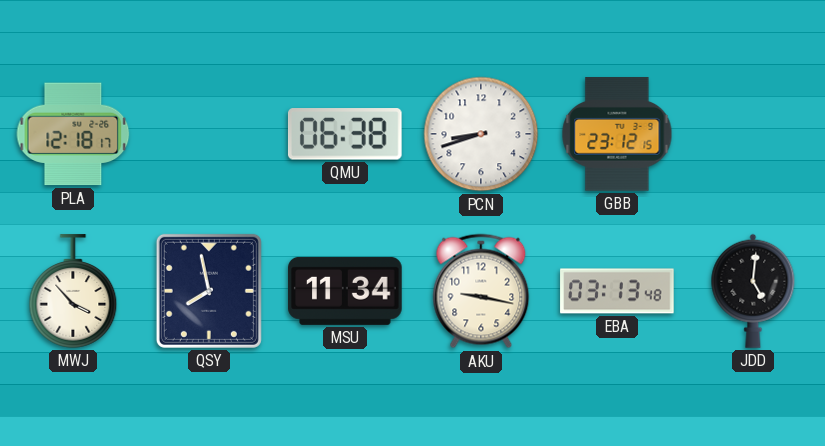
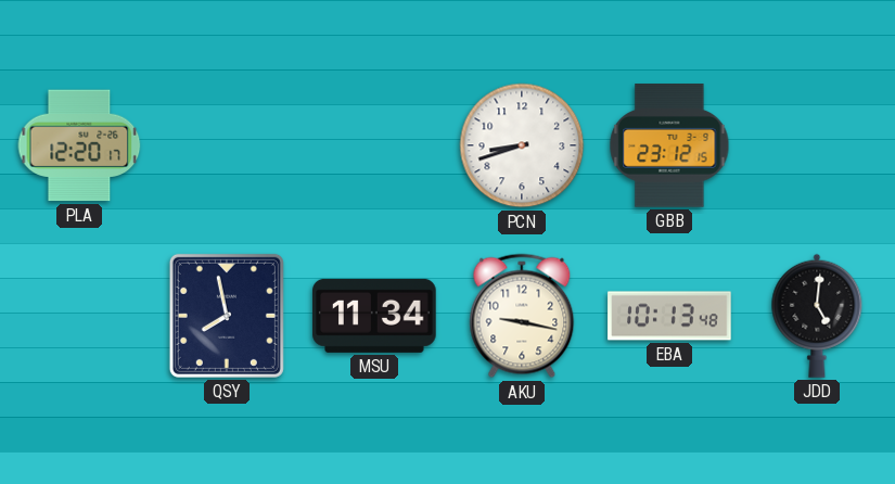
PLA: 12:18 -> 12:20 (79, 145)
QMU: 06:38 -> none (345, 134)
MWJ: 3:53 -> none (73, 291)
EBA: 03:13 -> 10:13 (669, 316)
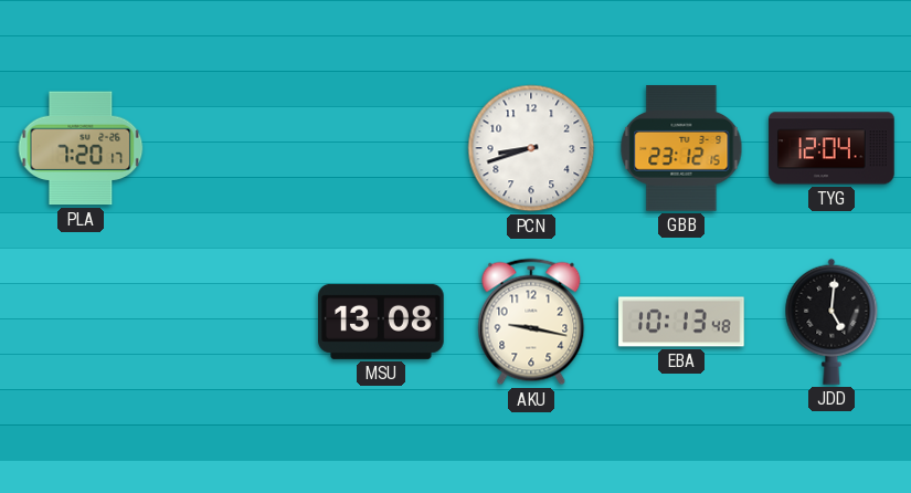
PLA: 12:20 -> 7:20 (81, 148)
TYG: none -> 12:04 (831, 148)
QSY: 7:58 -> none (227, 316)
MSU: 11:34 -> 13:08 (381, 322)
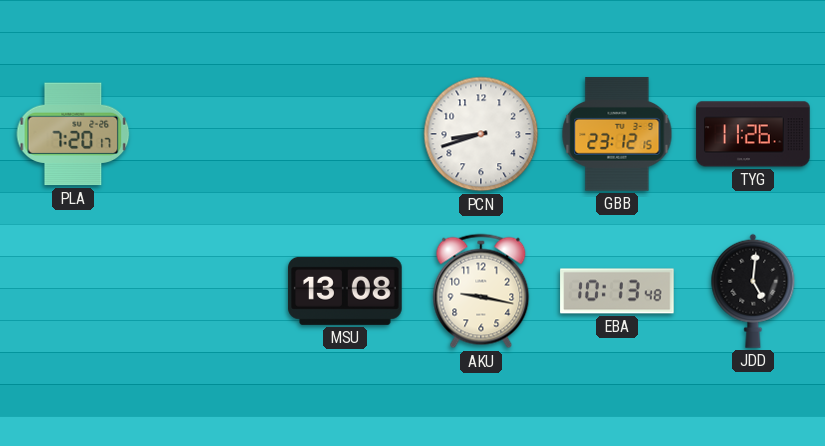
TYG: 12:04 -> 11:26 (753, 134)
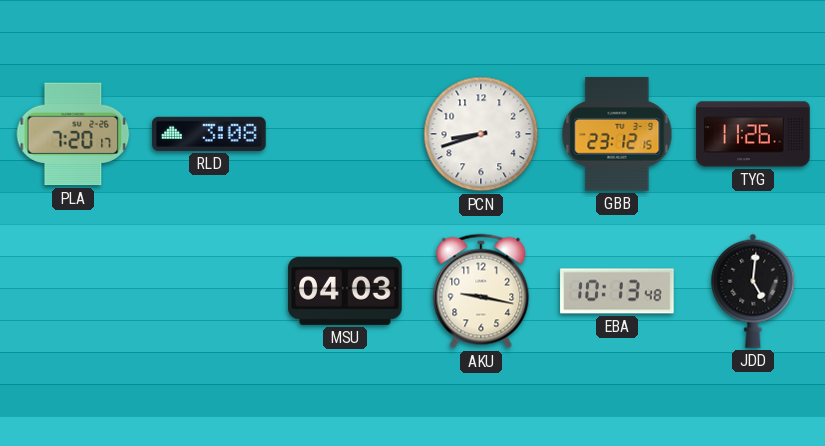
RLD: none -> 3:08 (209, 134)
MSU: 13:08 -> 04:03 (345, 291)
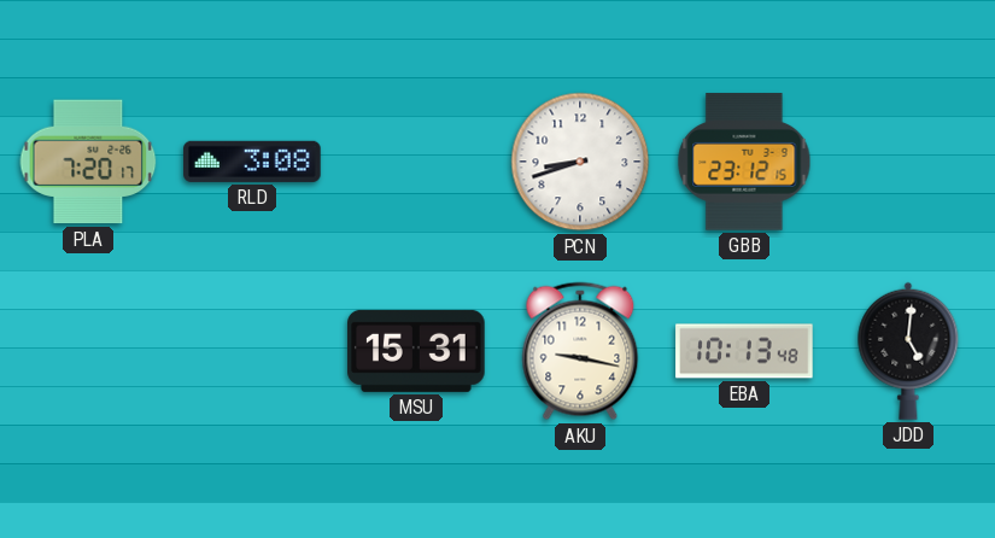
TYG: 11:26 -> none (753, 134)
MSU: 04:03 -> 15:31 (416, 351)
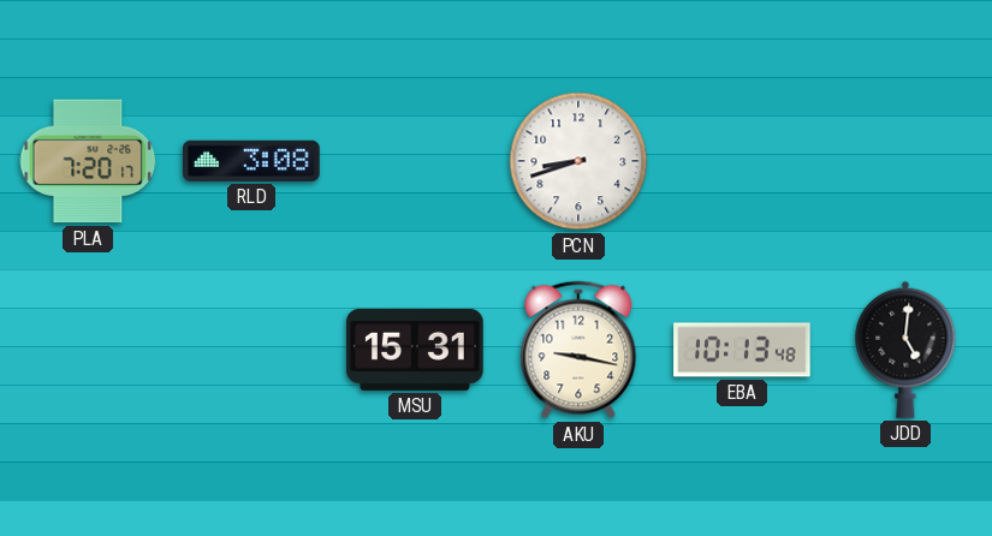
GBB: 23:12 -> none (744, 162)
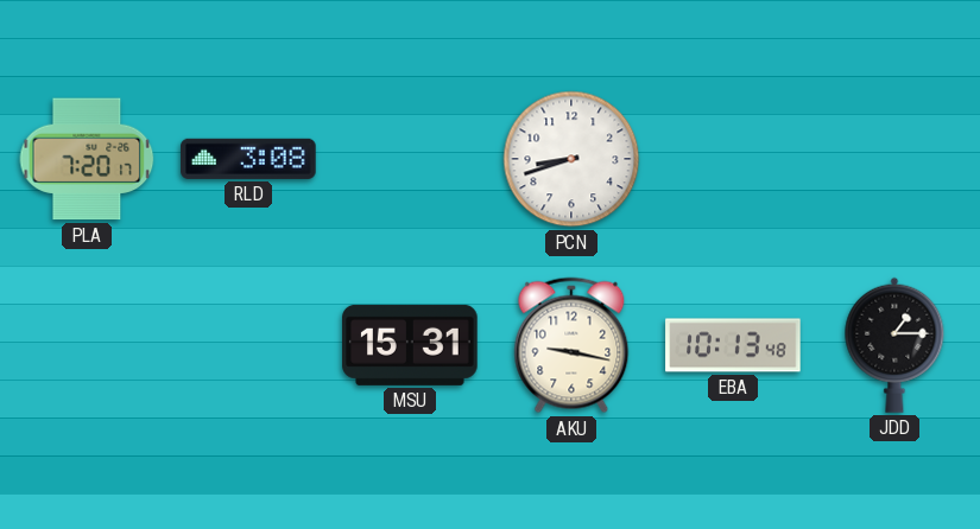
JDD: 5:01 -> 1:15 (894, 345)
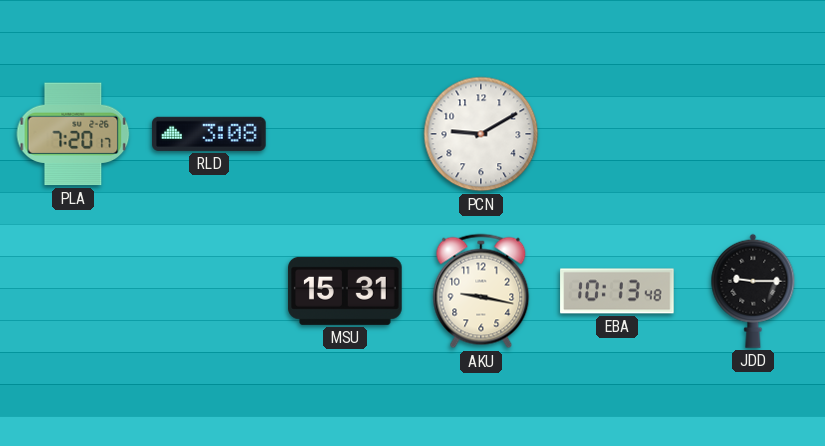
PCN: 8:42 -> 9:10 (481, 134)
JDD: 1:15 -> 9:15 (753, 291)
